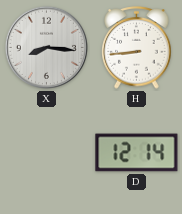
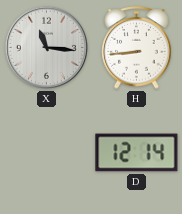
X: 8:16 -> 11:16 (46, 47)
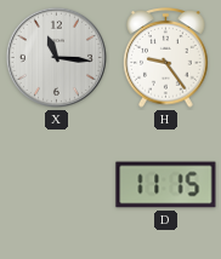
H: 8:44 -> 9:24 (166, 58)
D: 12:14 -> 11:15 (166, 185)
